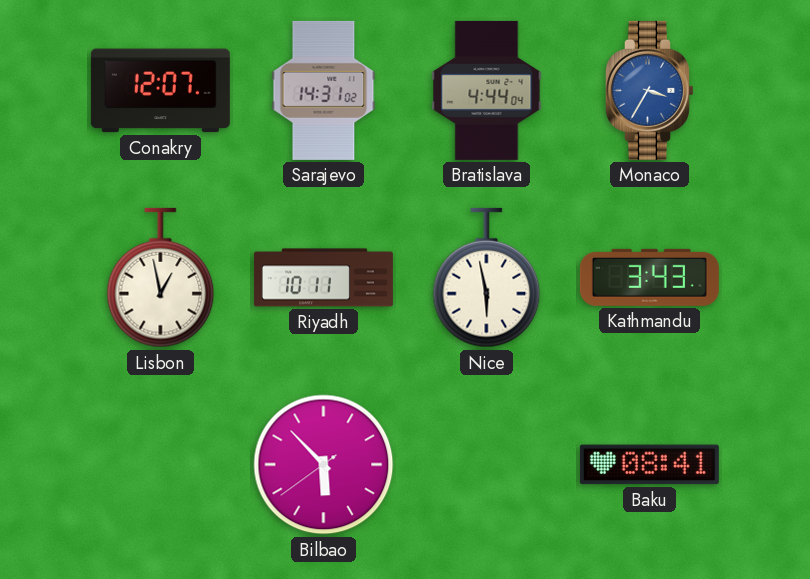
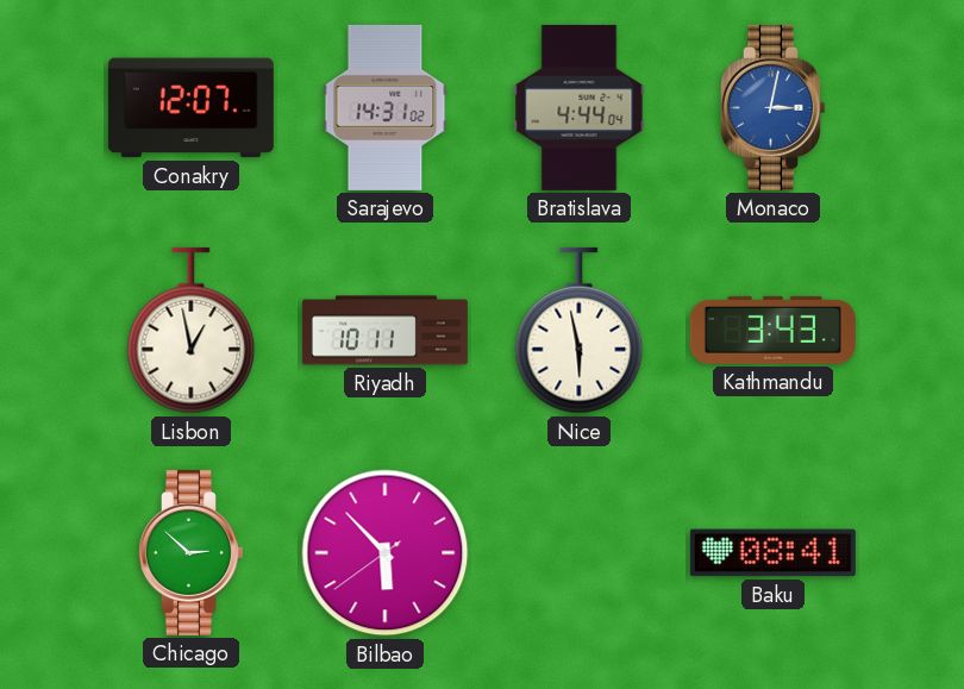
Monaco: 3:35 -> 3:02 (772, 107)
Chicago: none -> 2:52 (190, 552)
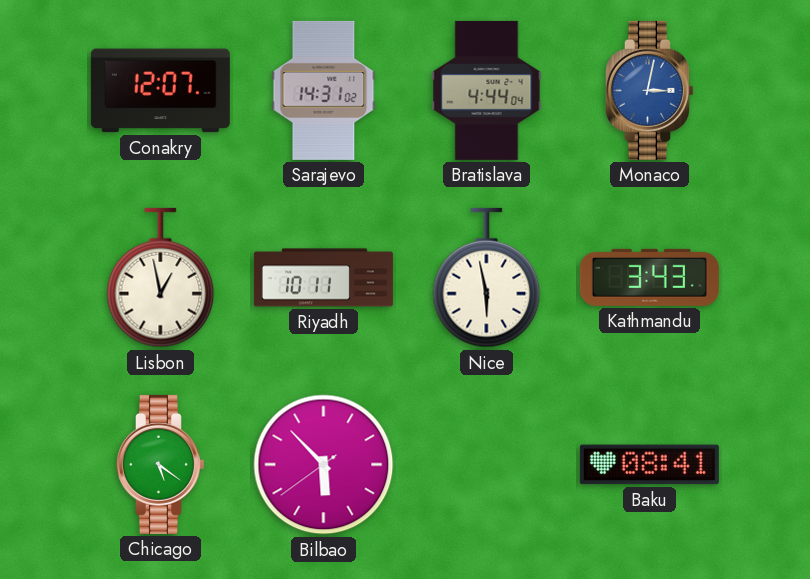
Chicago: 2:52 -> 5:21 (160, 464)
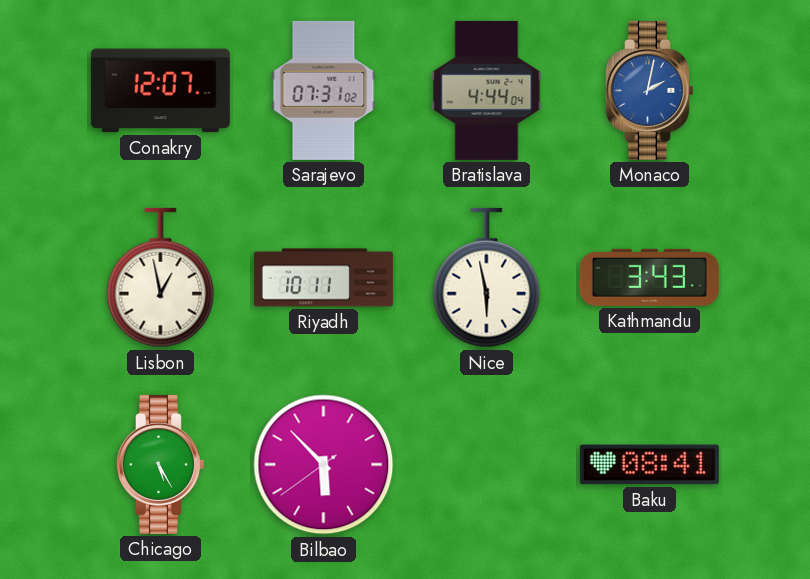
Sarajevo: 14:31 -> 07:31 (324, 90)
Monaco: 3:02 -> 2:02 (649, 90)
Chicago: 5:21 -> 5:25 (160, 464)
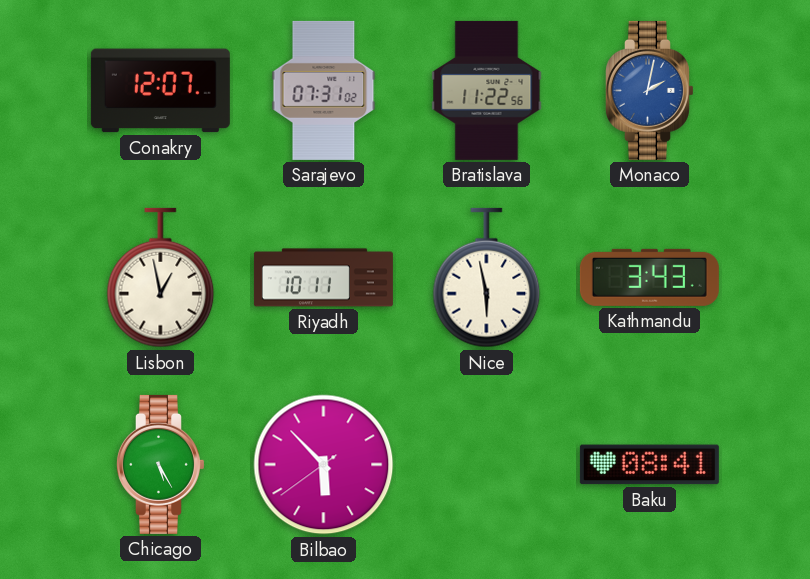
Bratislava: 4:44 -> 11:22 (487, 90)
